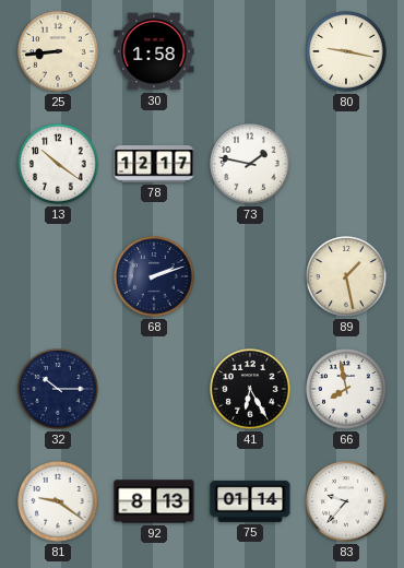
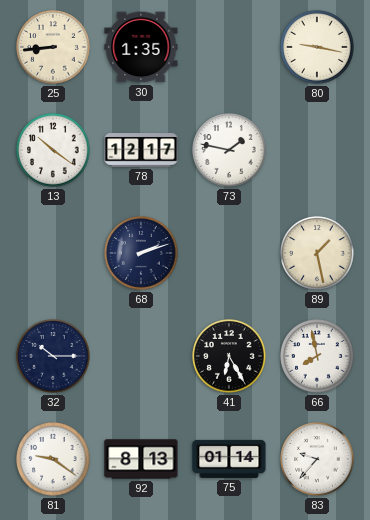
30: 1:58 -> 1:35 (141, 47)
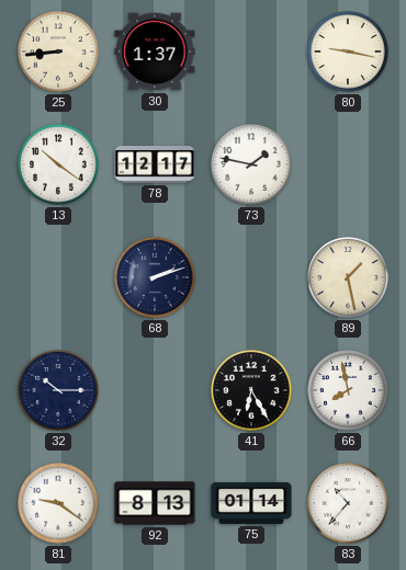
30: 1:35 -> 1:37 (155, 52)
83: 9:37 -> 10:37 (348, 503)
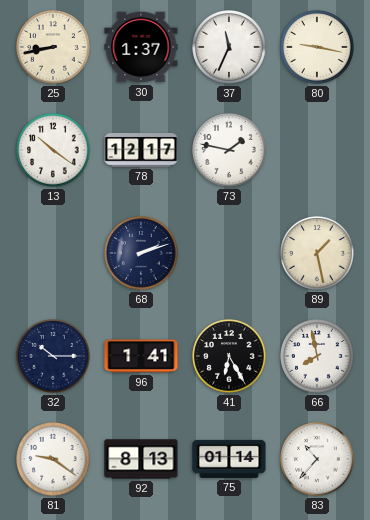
25: 8:44 -> 8:43 (53, 47)
37: none -> 11:34 (229, 47)
96: none -> 1:41 (141, 356)
